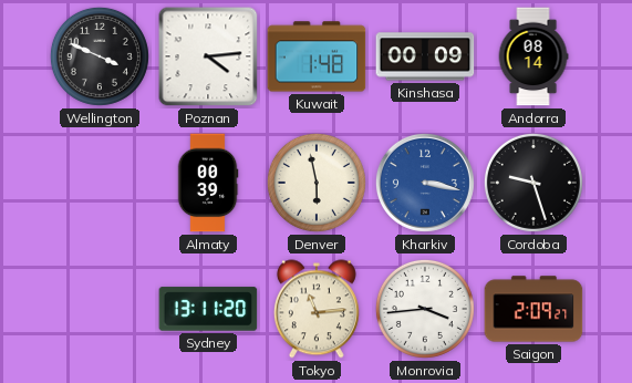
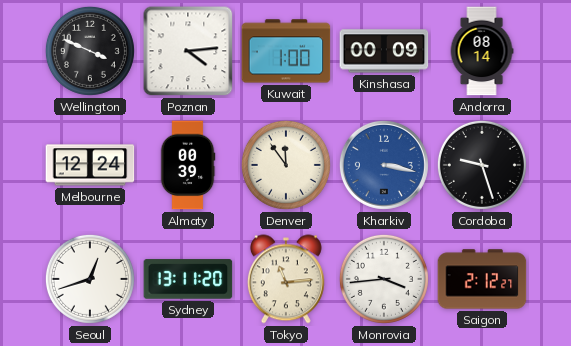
Kuwait: 1:48 -> 1:00 (286, 51)
Melbourne: none -> 12:24 (90, 165)
Denver: 5:58 -> 11:54 (286, 165)
Seoul: none -> 12:42 (90, 279)
Saigon: 2:09 -> 2:12 (482, 279)
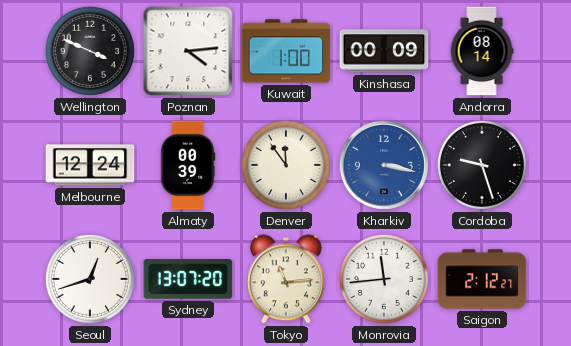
Sydney: 13:11 -> 13:07 (188, 279)
Monrovia: 3:44 -> 11:44 (384, 279)
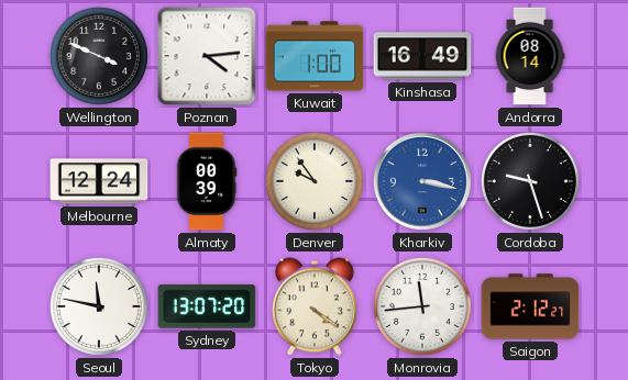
Kinshasa: 00:09 -> 16:49 (422, 56)
Denver: 11:54 -> 9:54 (315, 181)
Seoul: 12:42 -> 11:47 (99, 306)
Tokyo: 11:14 -> 4:21 (315, 306)
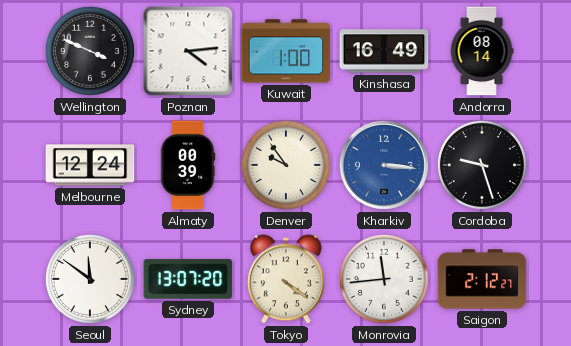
Kharkiv: 3:17 -> 3:16 (384, 165)
Seoul: 11:47 -> 11:51 (90, 279)
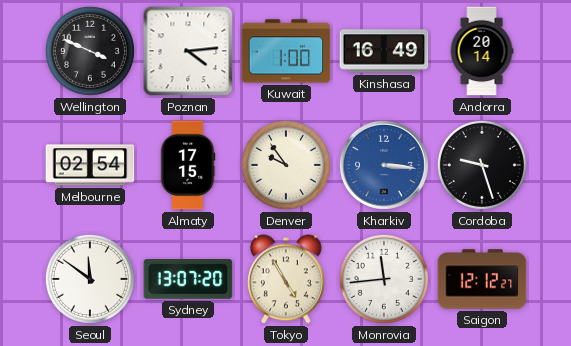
Andorra: 08:14 -> 20:14 (482, 51)
Melbourne: 12:24 -> 02:54 (90, 165)
Almaty: 00:39 -> 17:15 (188, 165)
Tokyo: 4:21 -> 4:55 (286, 279)
Saigon: 2:12 -> 12:12 (482, 279)
